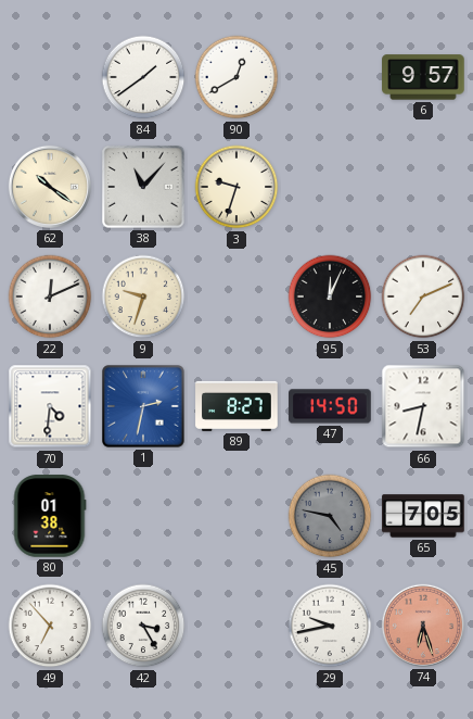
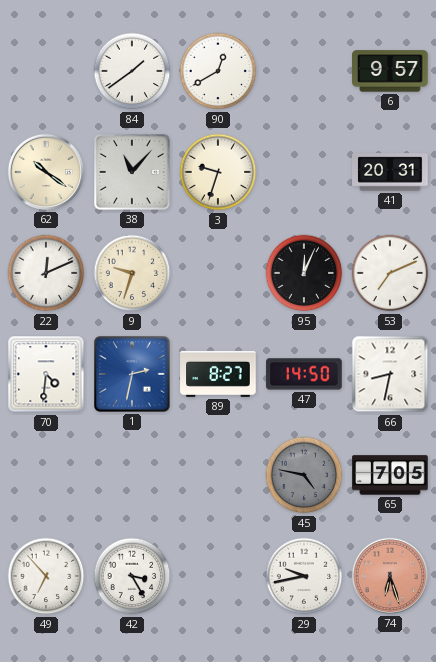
41: none -> 20:31 (390, 172)
80: 01:38 -> none (50, 516)
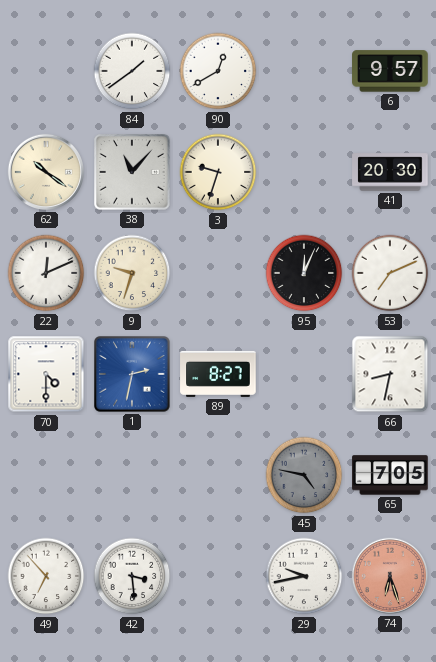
41: 20:31 -> 20:30 (390, 172)
70: 4:31 -> 4:30 (46, 374)
47: 14:50 -> none (304, 374)
42: 3:25 -> 3:29 (132, 576)
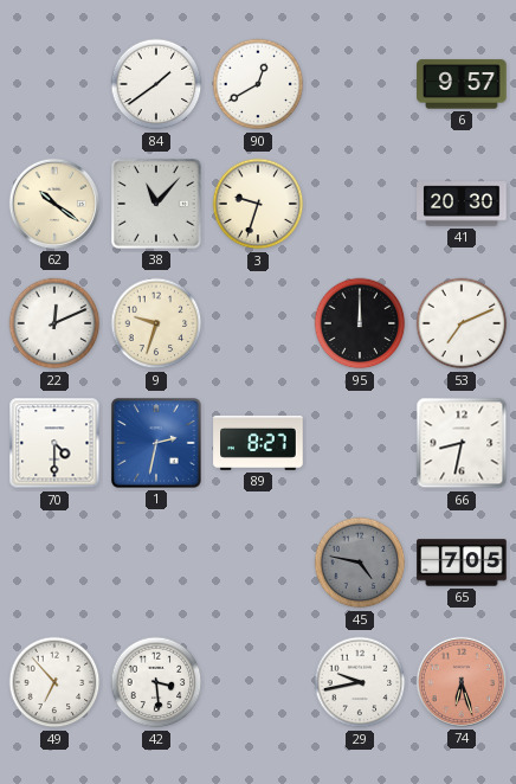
95: 12:04 -> 12:00 (360, 323)
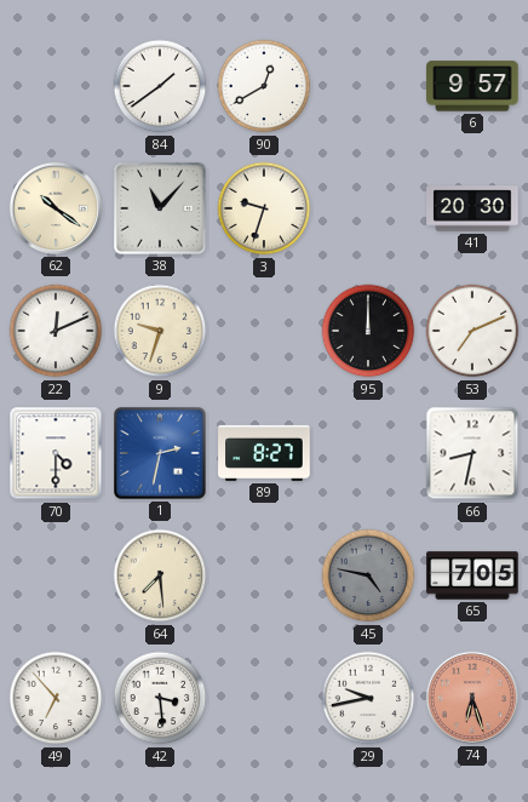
64: none -> 7:29 (160, 575)
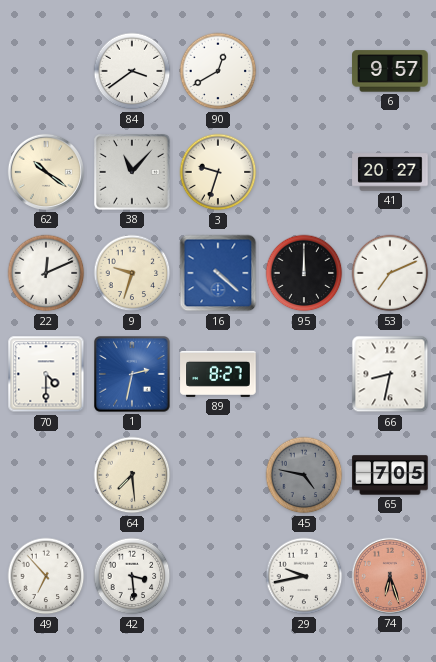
84: 1:39 -> 3:39 (132, 71)
41: 20:30 -> 20:27 (390, 172)
16: none -> 4:22 (218, 273)
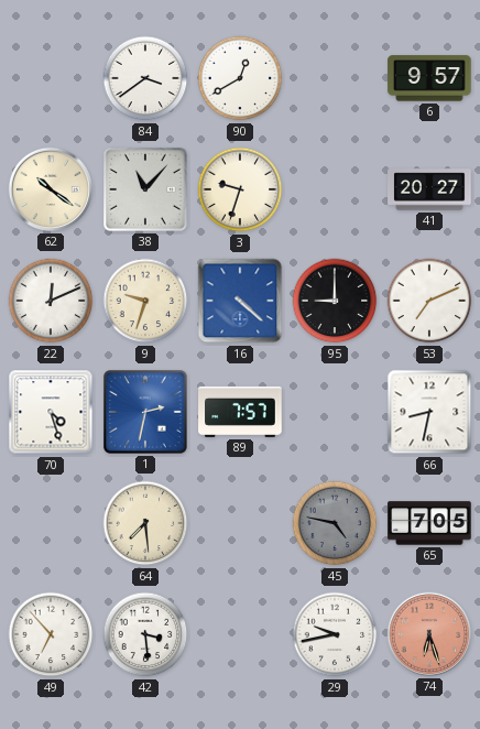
95: 12:00 -> 9:00 (335, 301)
70: 4:30 -> 4:27 (51, 412)
89: 8:27 -> 7:57 (240, 412)
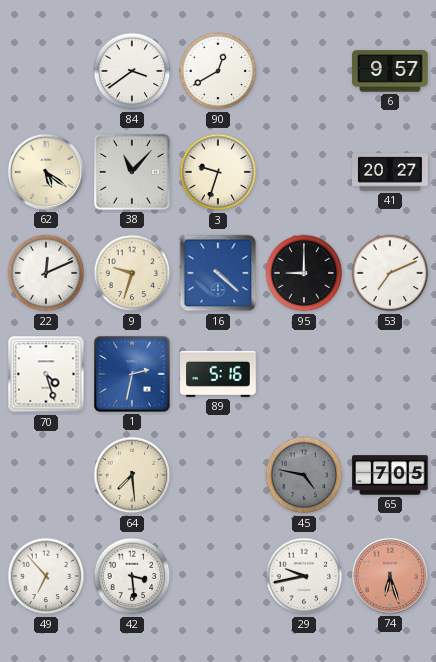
62: 10:21 -> 5:21 (46, 172)
89: 7:57 -> 5:16 (218, 374)
66: 8:32 -> none (429, 412)
